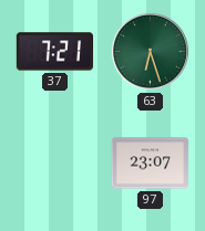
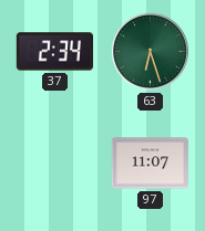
37: 7:21 -> 2:34 (54, 52)
97: 23:07 -> 11:07 (150, 164)
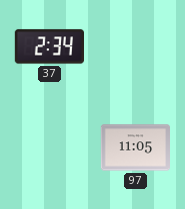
63: 6:27 -> none (150, 51)
97: 11:07 -> 11:05 (135, 148)
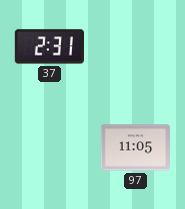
37: 2:34 -> 2:31 (49, 47)
